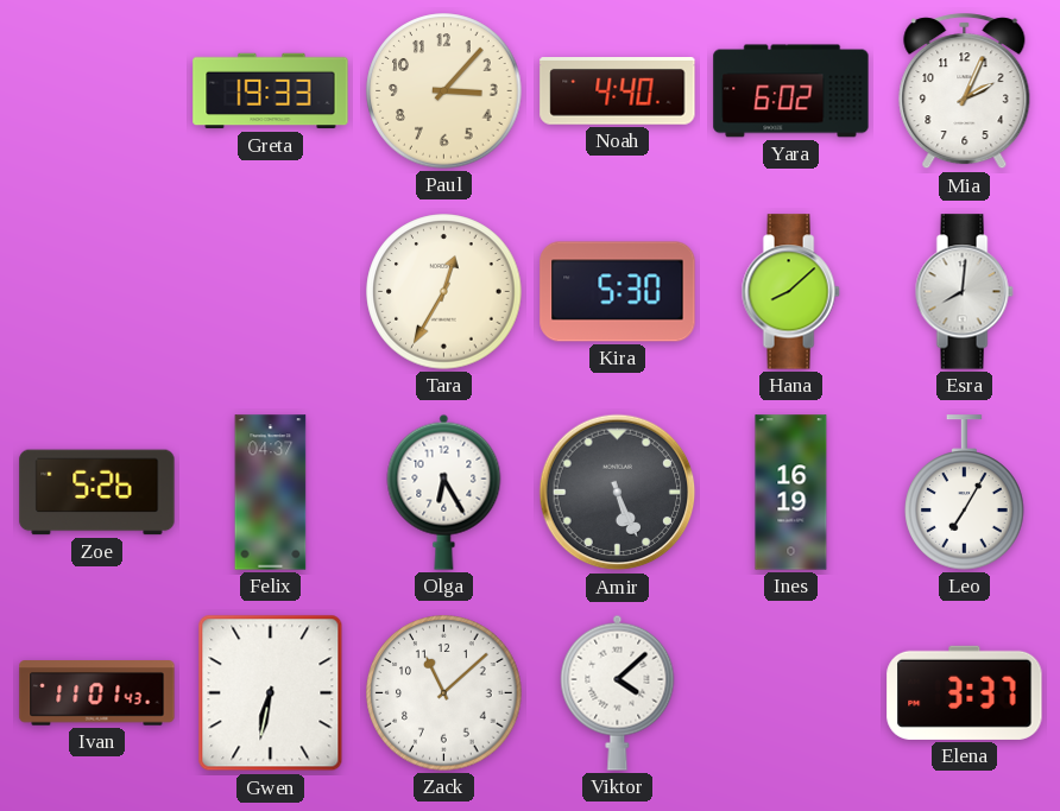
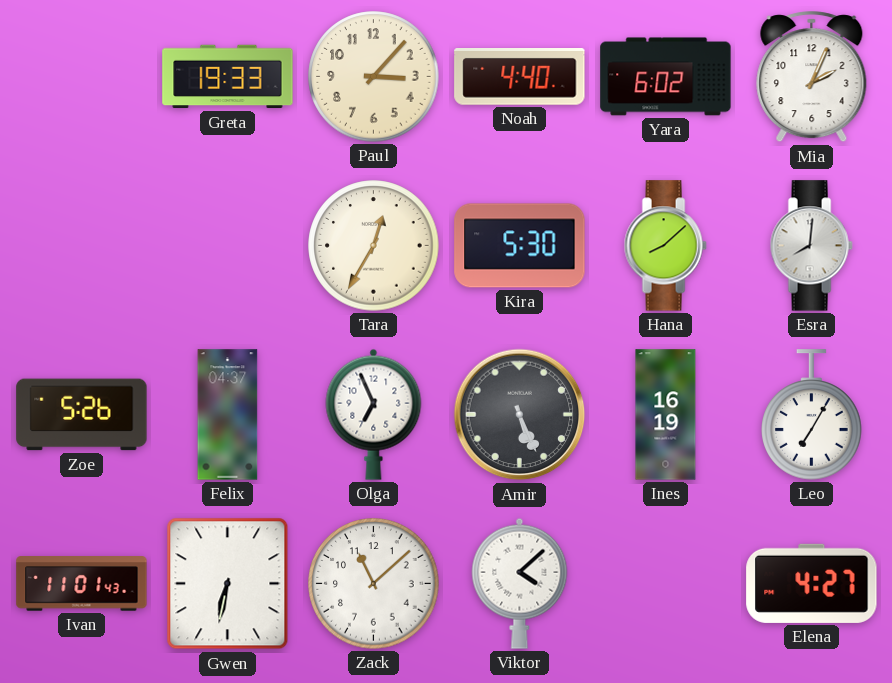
Olga: 6:25 -> 6:56 (374, 414)
Elena: 3:37 -> 4:27 (812, 583)
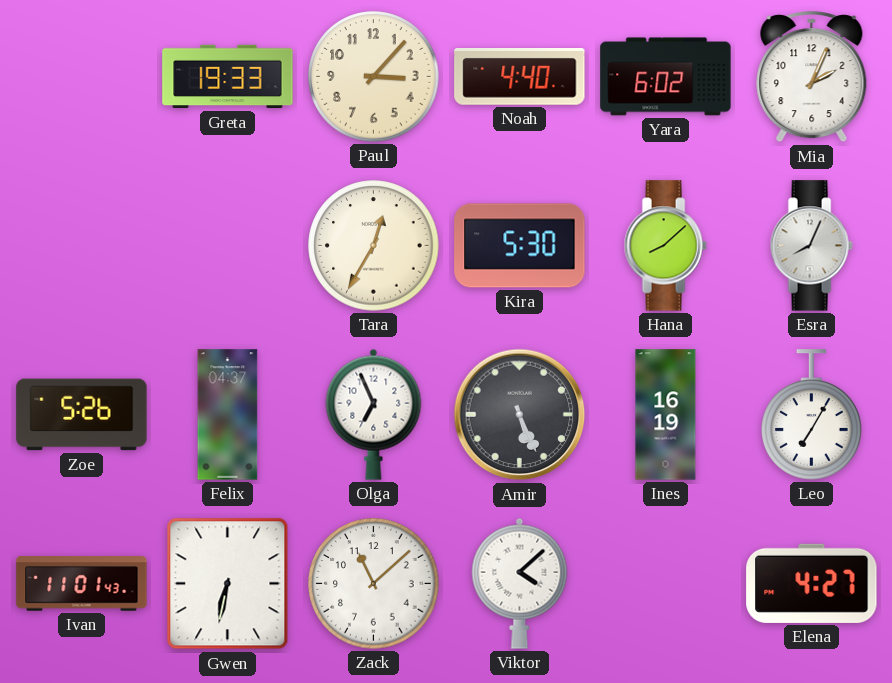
Esra: 8:01 -> 8:04 (811, 246)
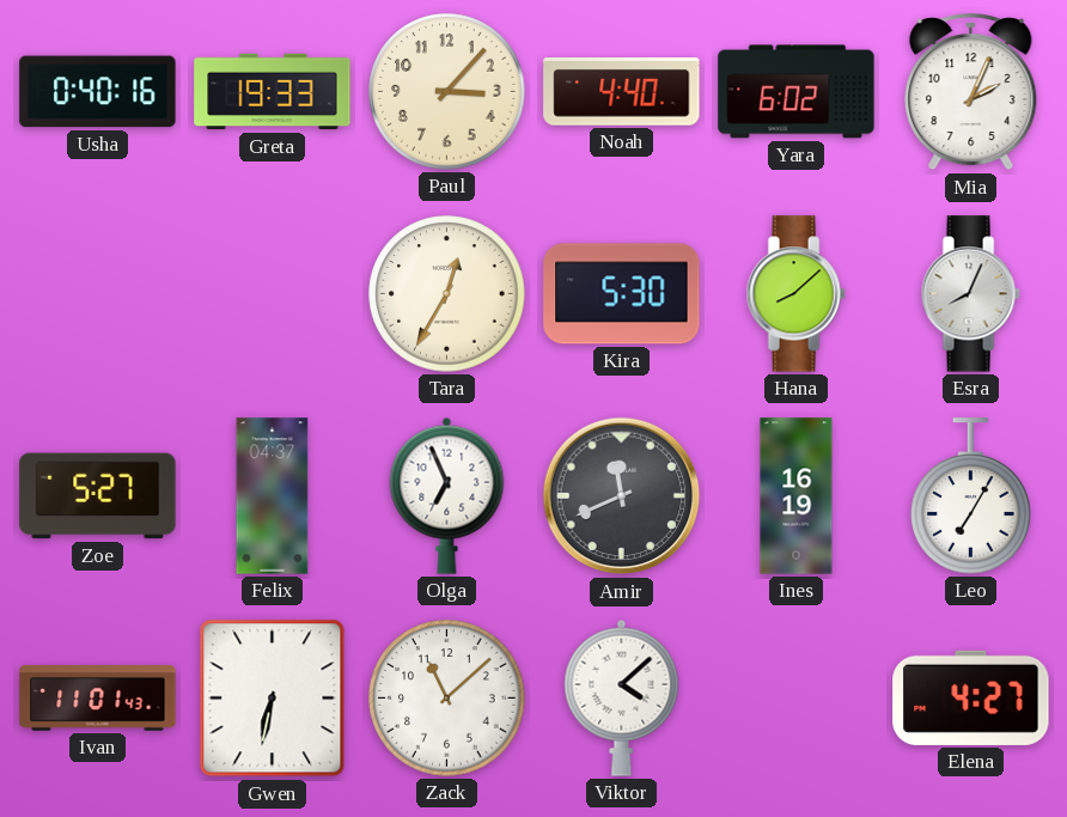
Usha: none -> 0:40 (98, 92)
Zoe: 5:26 -> 5:27 (98, 496)
Amir: 5:26 -> 11:41 (622, 496)
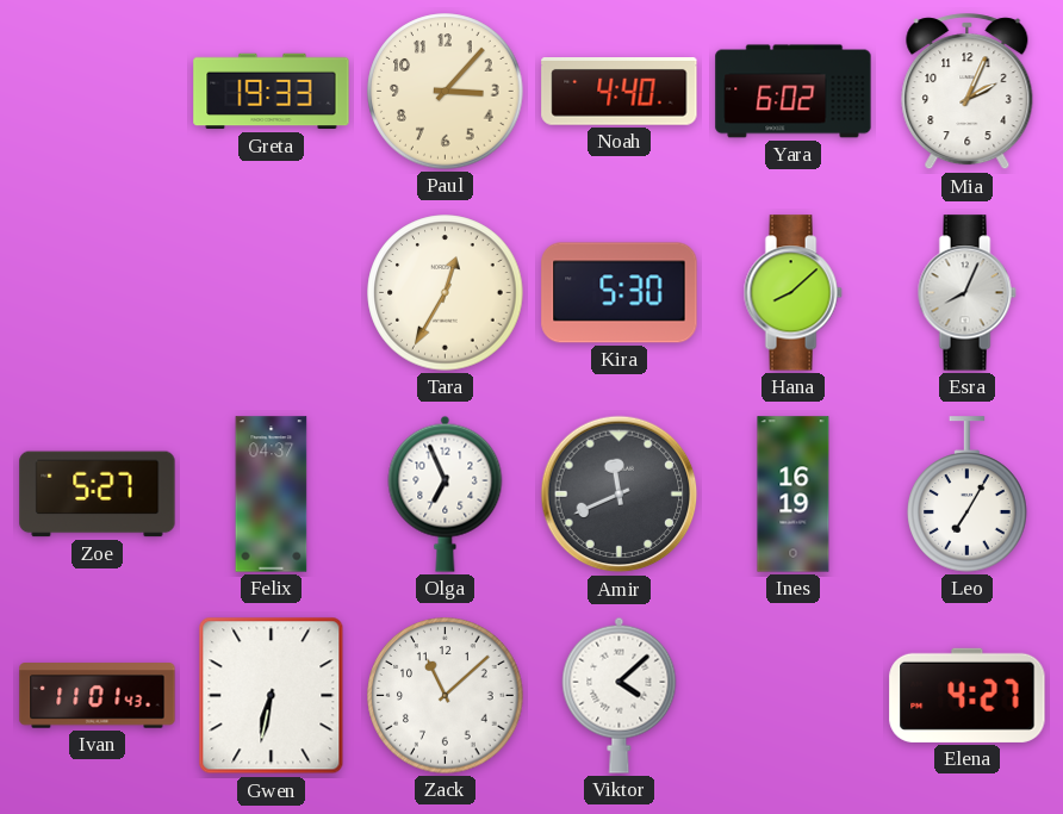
Usha: 0:40 -> none (98, 92)
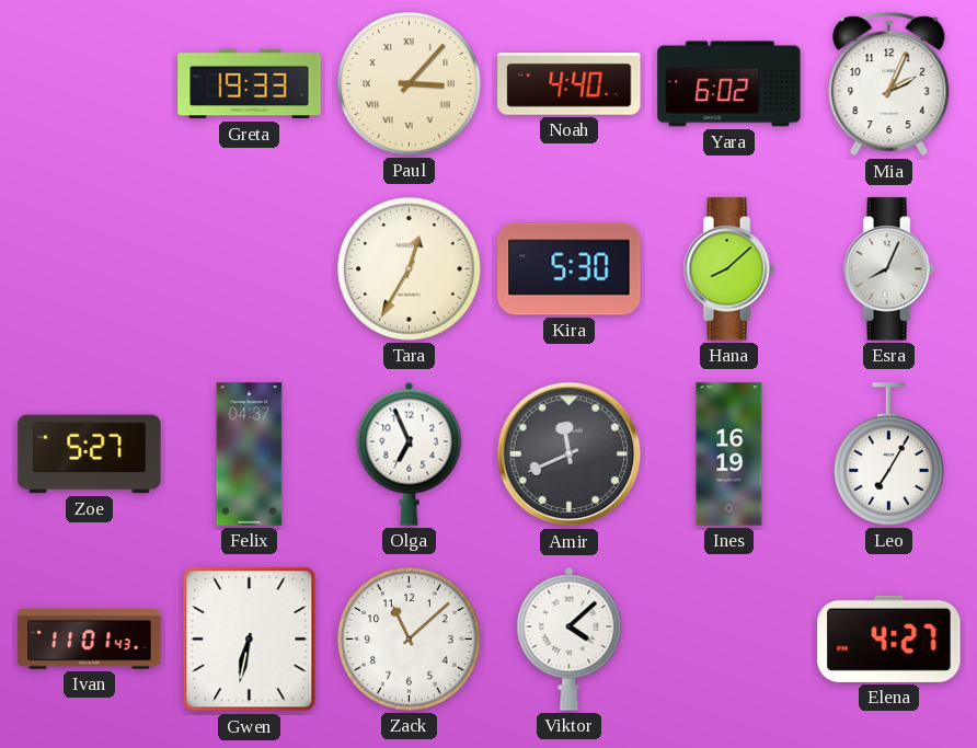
Paul numerals: Arabic -> Roman (410, 84)
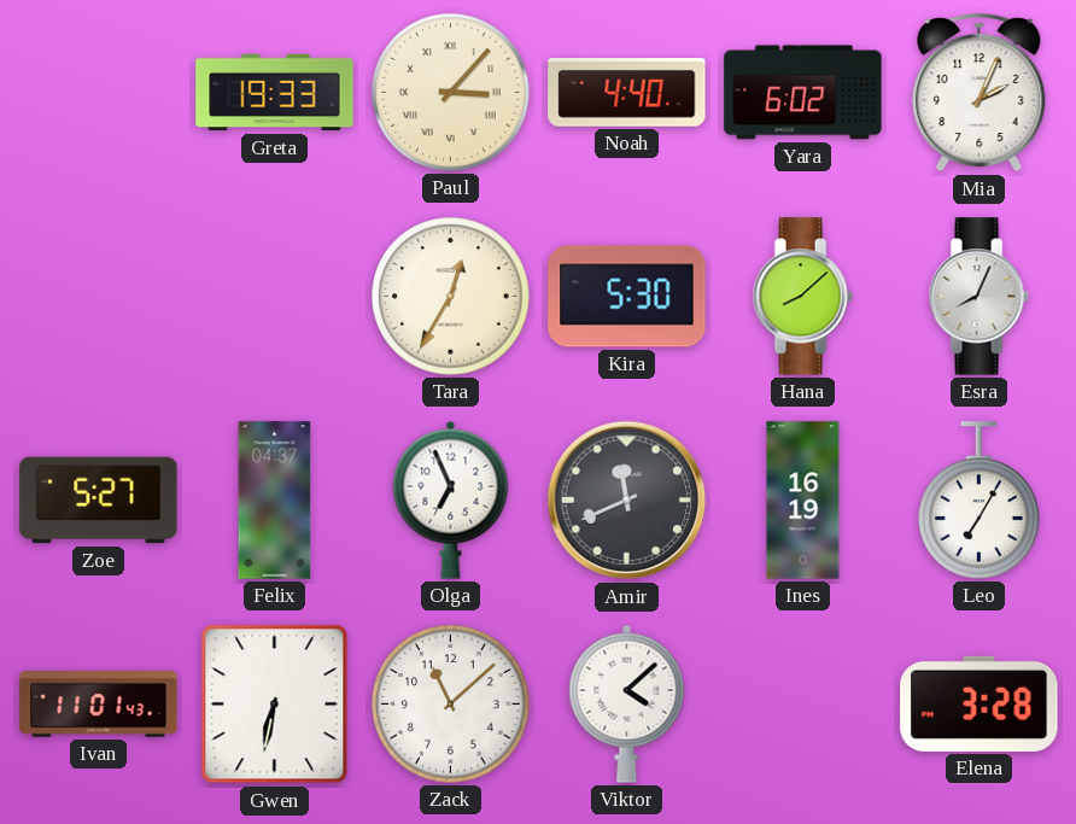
Elena: 4:27 -> 3:28 (979, 703)
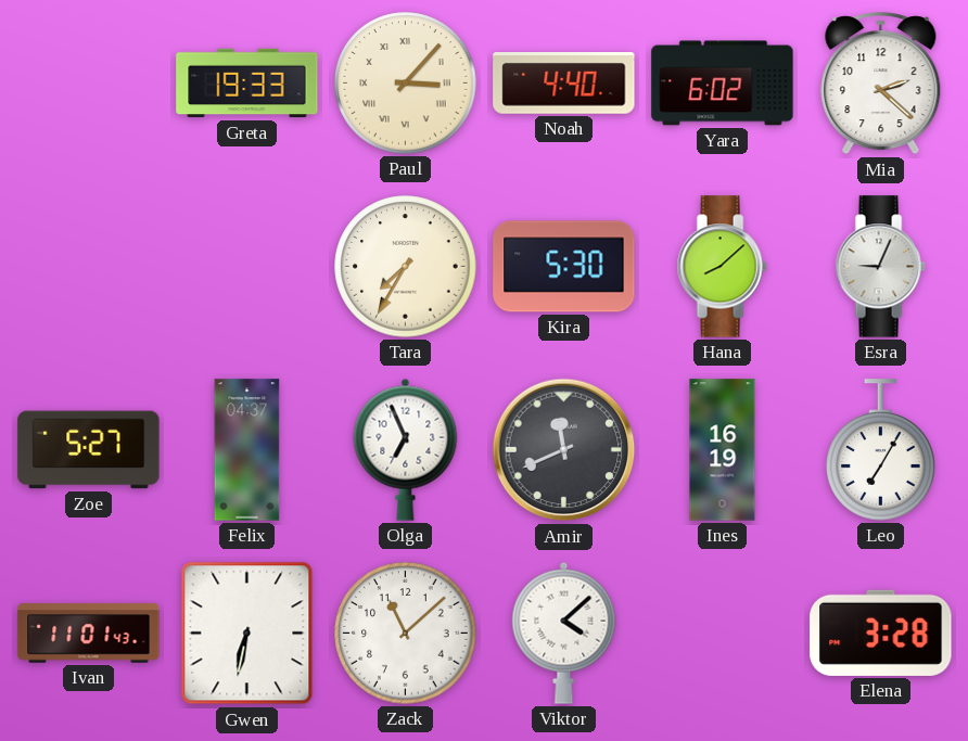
Mia: 2:04 -> 2:22 (881, 84)
Tara: 12:35 -> 7:35 (406, 267)
Esra: 8:04 -> 9:04 (880, 267)
